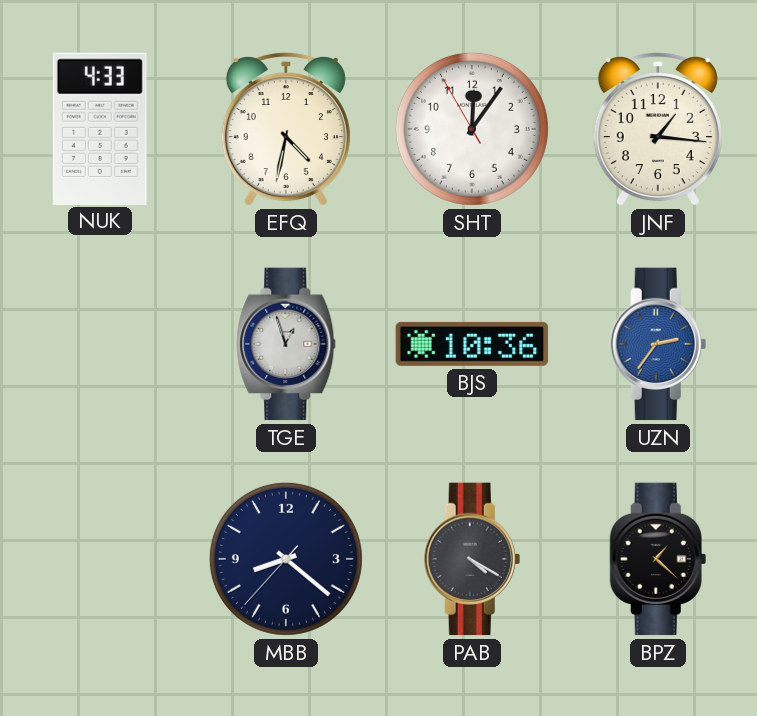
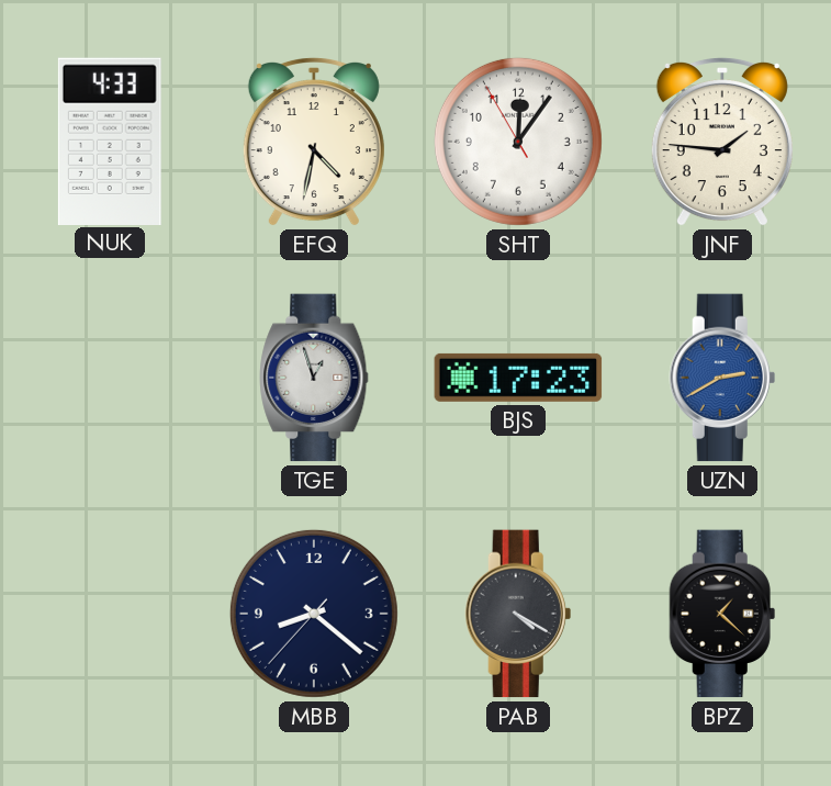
JNF: 1:16 -> 1:46 (722, 142)
BJS: 10:36 -> 17:23 (518, 378)
UZN: 2:36 -> 2:40 (722, 378)
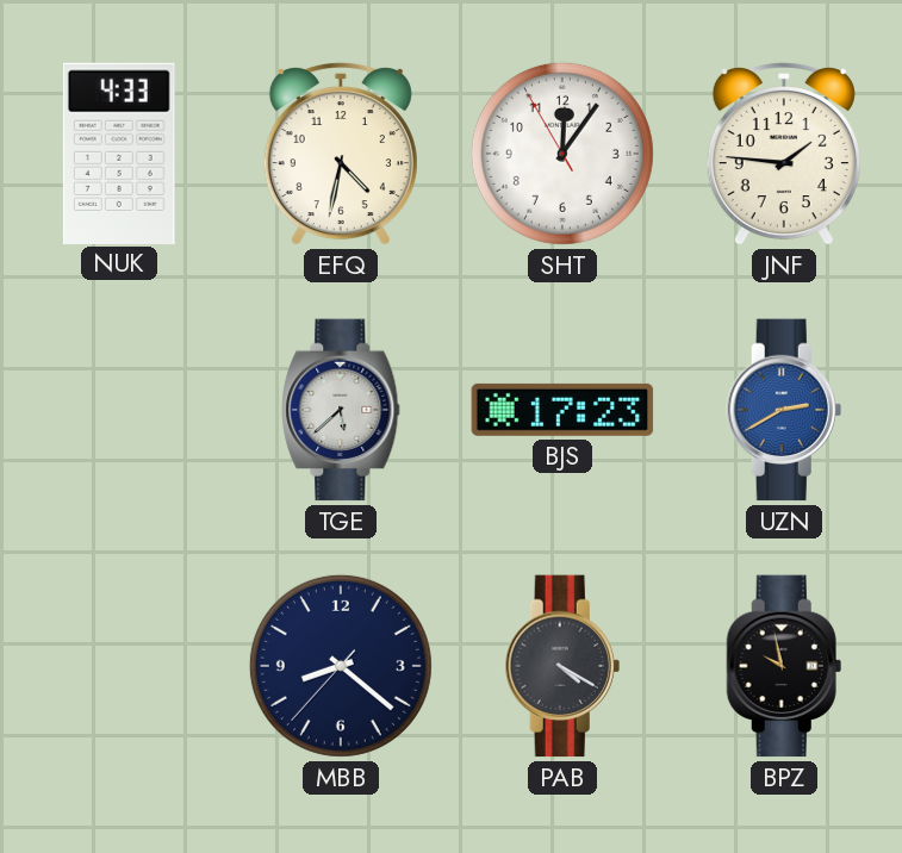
TGE: 12:57 -> 5:38 (341, 410)
BPZ: 1:22 -> 9:58 (784, 666)
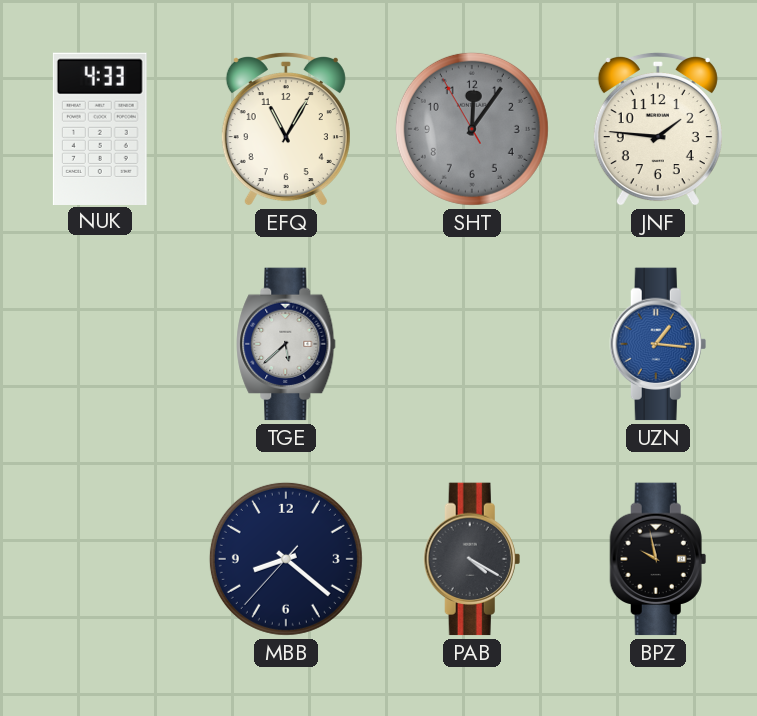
EFQ: 4:32 -> 11:05 (286, 129)
SHT dial: white -> grey (472, 129)
BJS: 17:23 -> none (562, 410)
UZN: 2:40 -> 1:16 (658, 344)
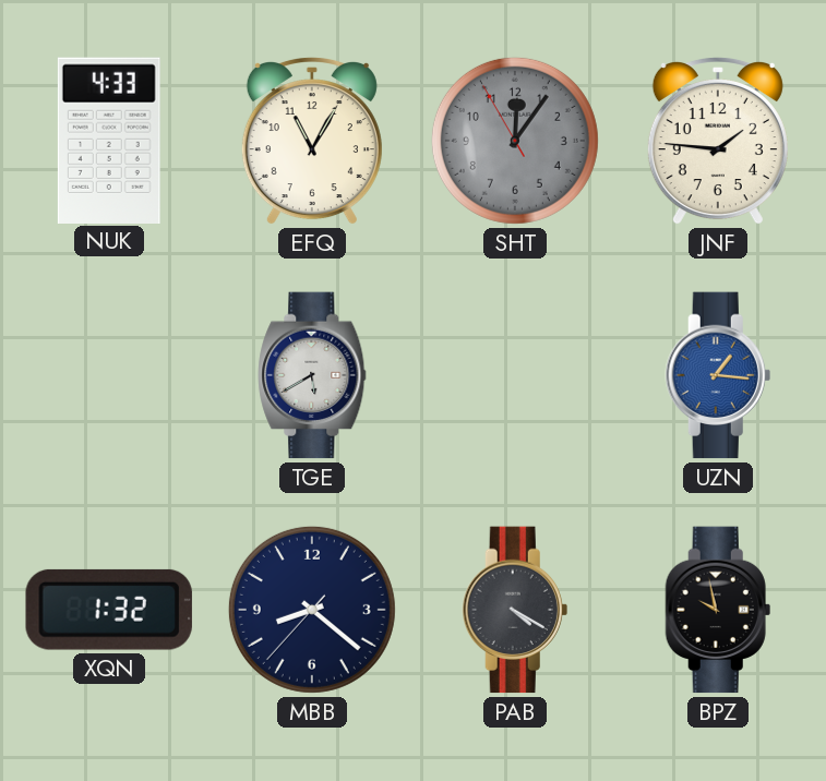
TGE: 5:38 -> 5:40 (312, 375)
XQN: none -> 1:32 (109, 610)
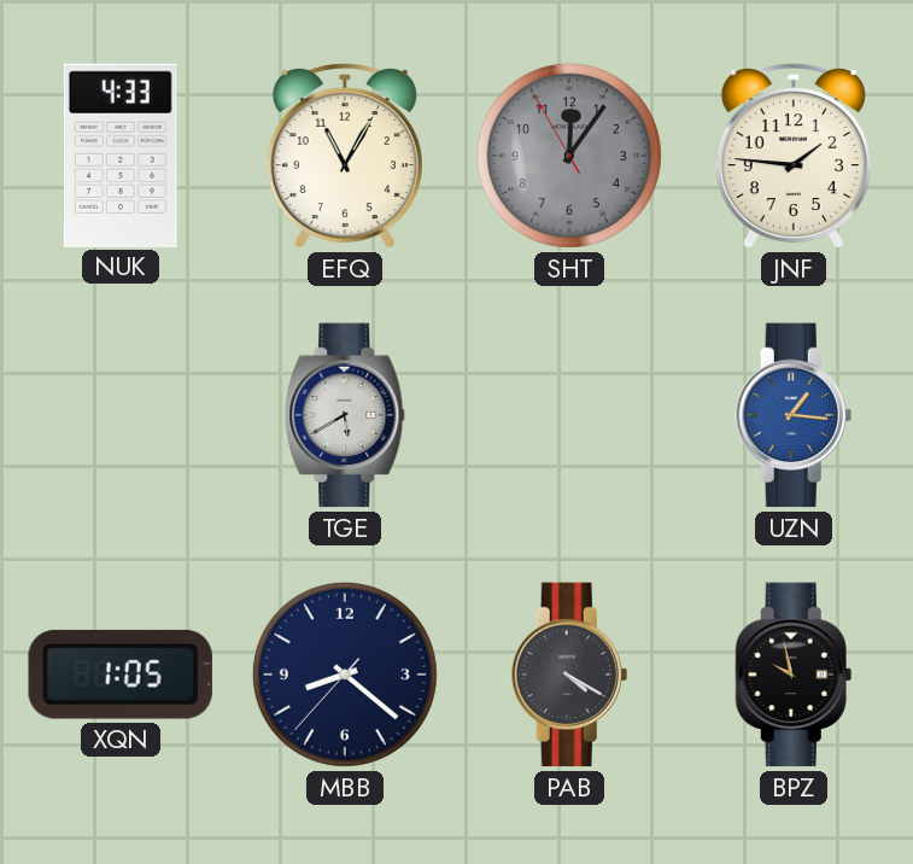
XQN: 1:32 -> 1:05 (121, 675)
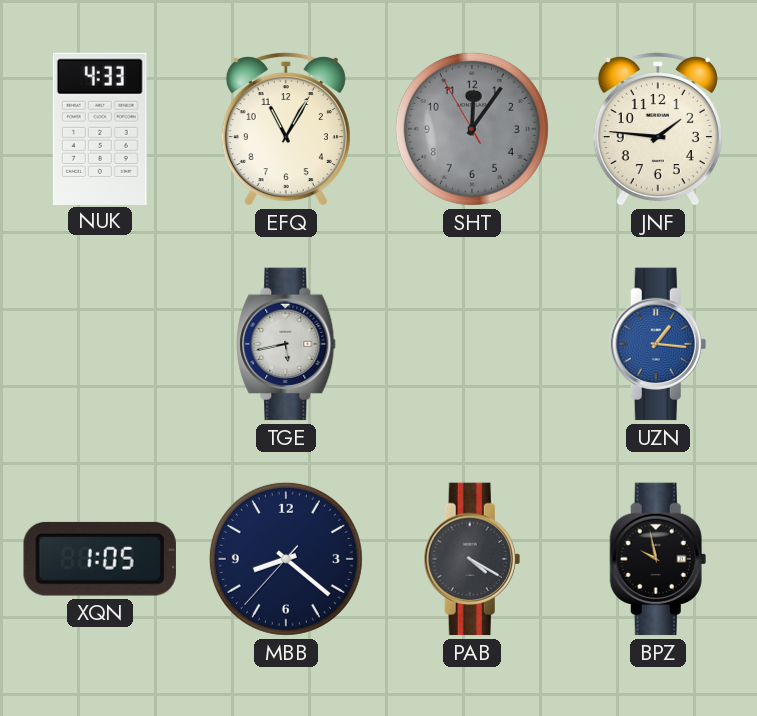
TGE: 5:40 -> 5:43 (286, 344)
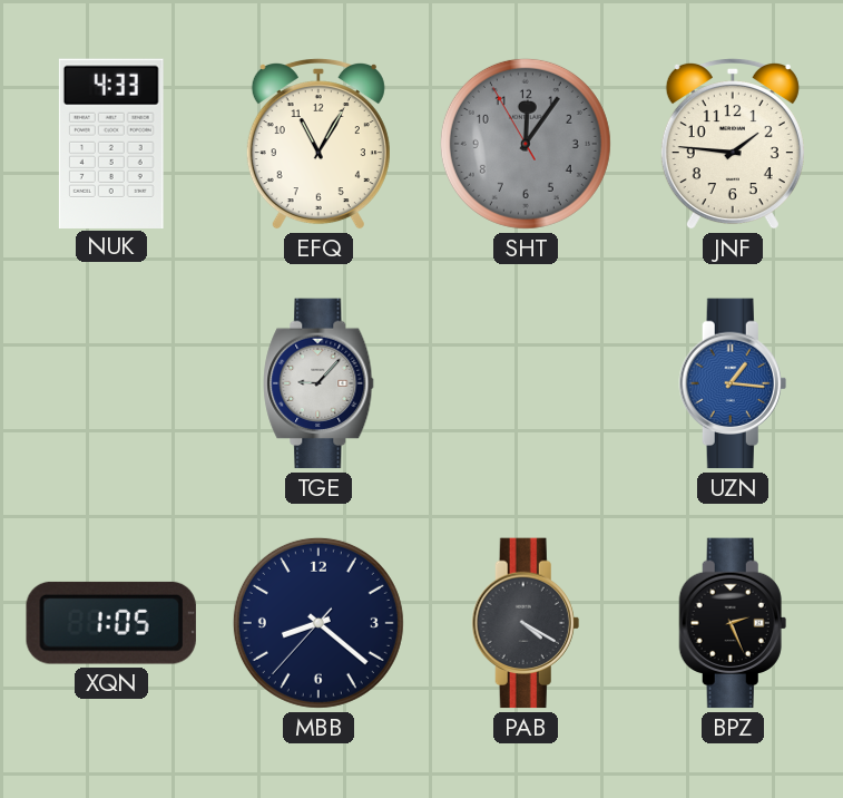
TGE: 5:43 -> 9:07 (318, 383)
BPZ: 9:58 -> 2:26 (733, 623)
